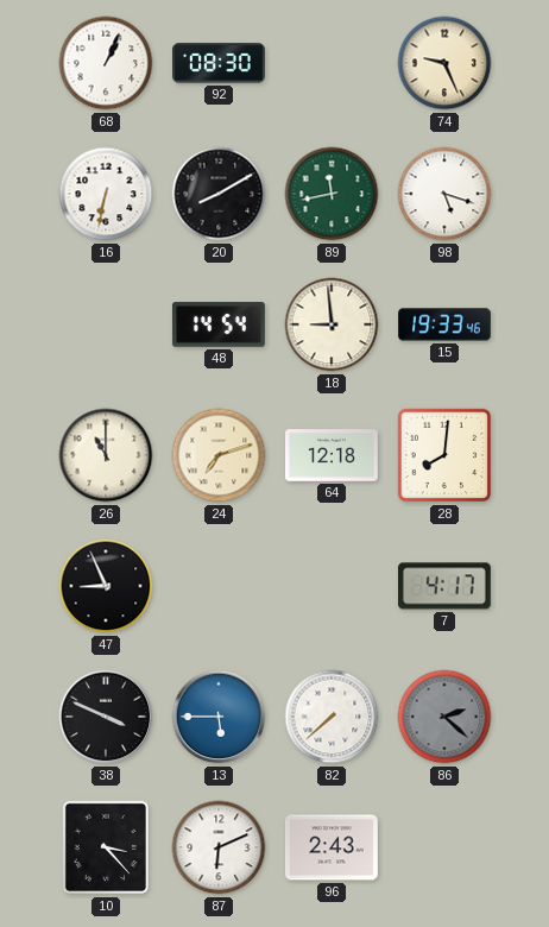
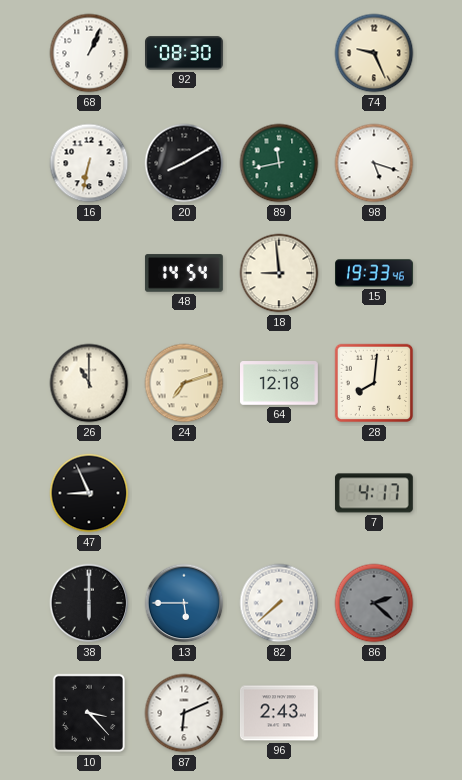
38: 3:49 -> 6:00 (89, 603)
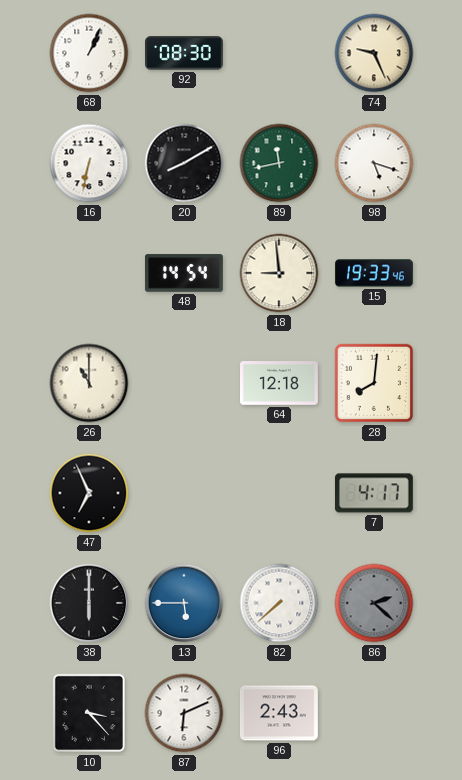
24: 7:12 -> none (184, 383)
47: 8:56 -> 6:56 (89, 493)
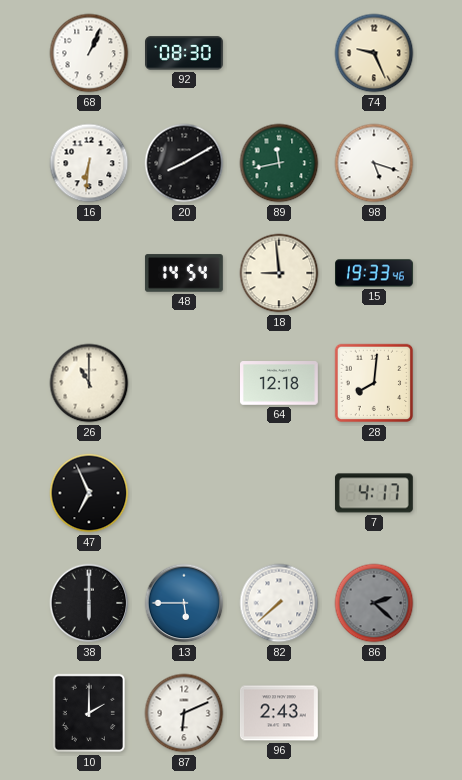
16: 6:32 -> 6:31 (89, 163)
10: 3:23 -> 2:00 (88, 713)
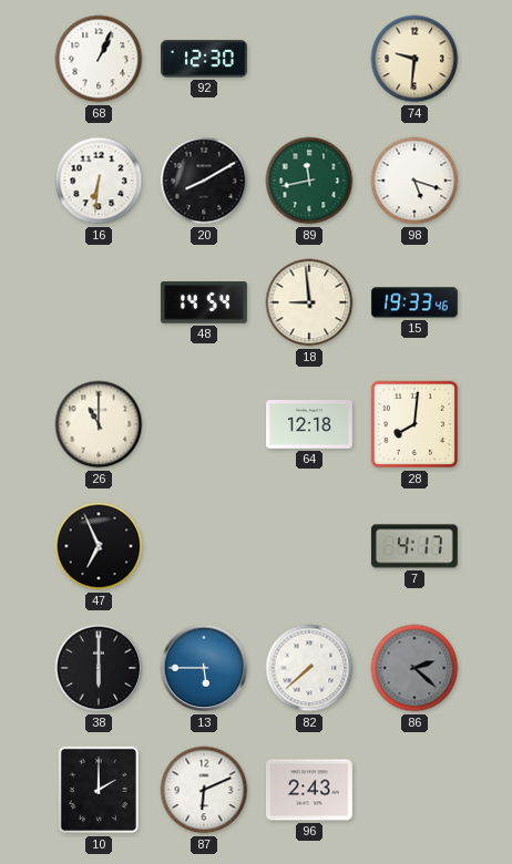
92: 08:30 -> 12:30 (205, 59)
74: 9:26 -> 9:31 (414, 59)
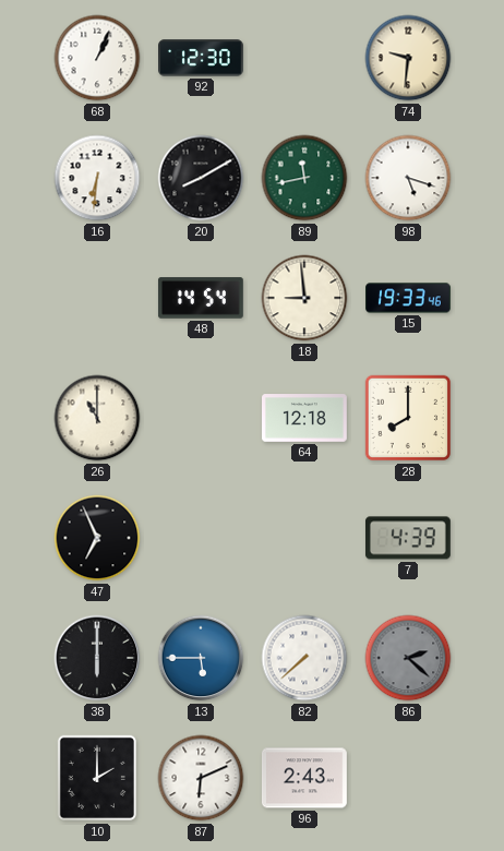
28: 8:01 -> 8:00 (408, 418)
7: 4:17 -> 4:39 (408, 538)
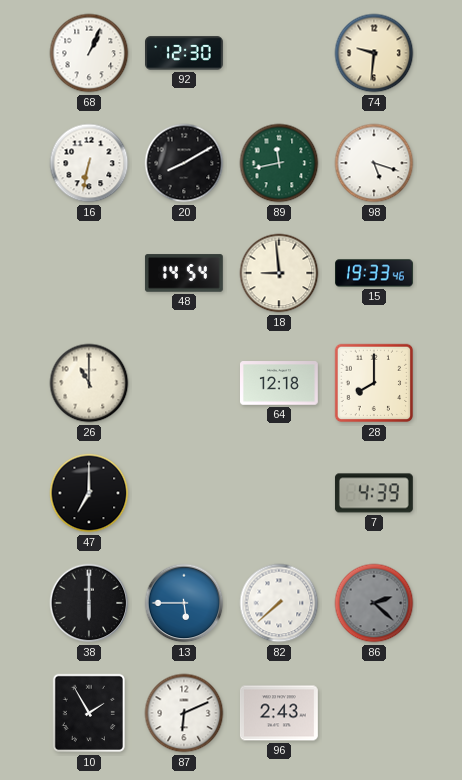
16: 6:31 -> 6:32 (89, 163)
47: 6:56 -> 7:00 (89, 493)
10: 2:00 -> 1:55 (88, 713)
